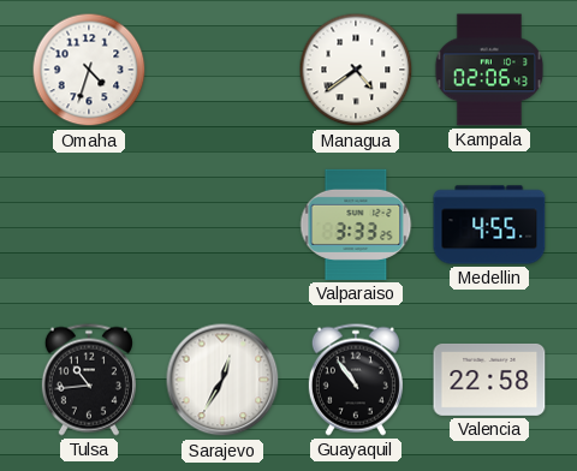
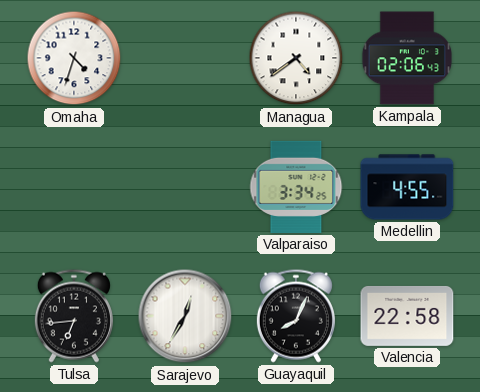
Valparaiso: 3:33 -> 3:34 (296, 187)
Tulsa: 10:44 -> 6:44 (74, 316)
Guayaquil: 10:54 -> 8:04 (296, 316)
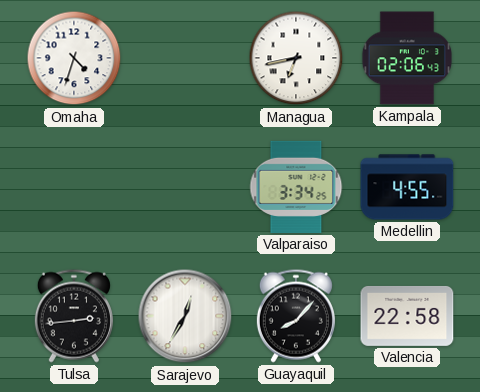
Managua: 4:39 -> 6:43 (296, 58)
Tulsa: 6:44 -> 2:44 (74, 316)
Guayaquil: 8:04 -> 8:07 (296, 316)
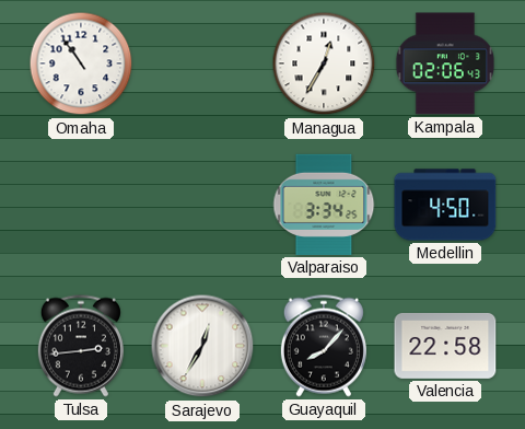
Omaha: 4:33 -> 10:54 (81, 63)
Managua: 6:43 -> 12:35 (324, 63)
Medellin: 4:55 -> 4:50 (445, 205)
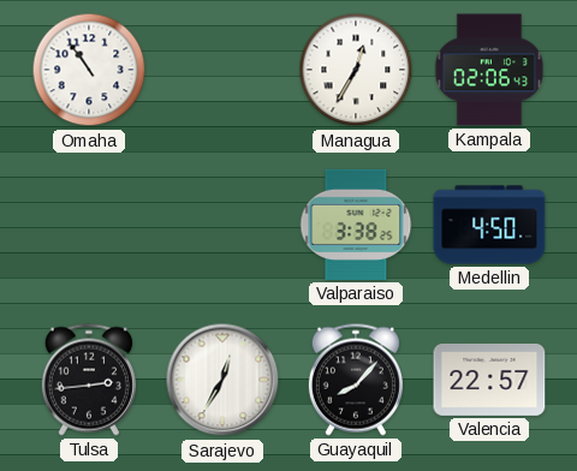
Valparaiso: 3:34 -> 3:38 (356, 225)
Valencia: 22:58 -> 22:57 (489, 380)
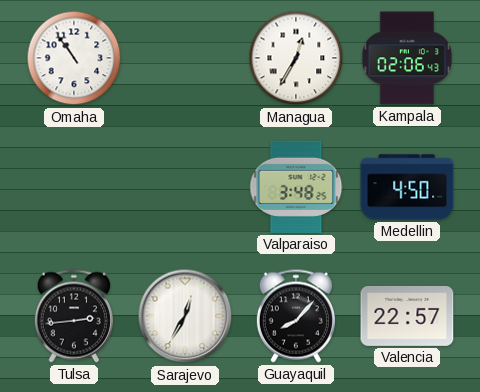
Valparaiso: 3:38 -> 3:48 (296, 187)
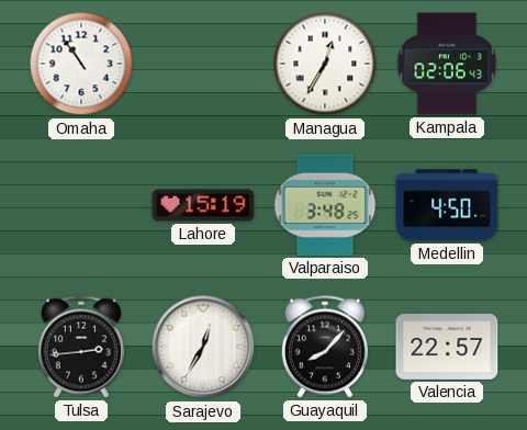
Lahore: none -> 15:19 (203, 205)
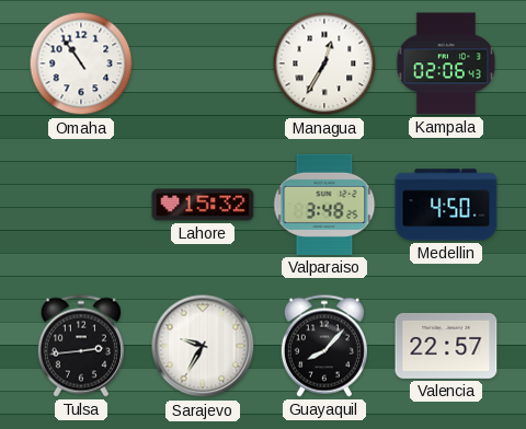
Lahore: 15:19 -> 15:32 (203, 205)
Sarajevo: 12:35 -> 9:35 (203, 346)
